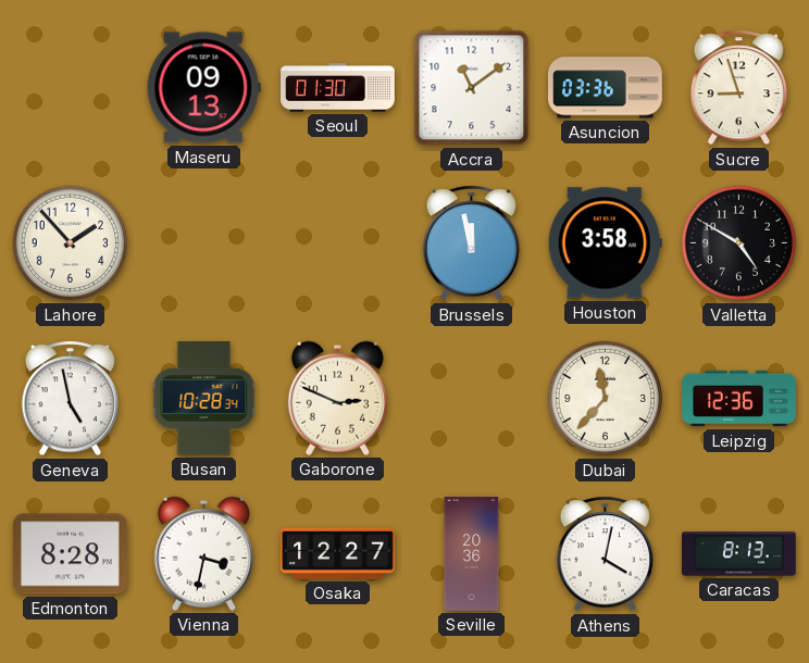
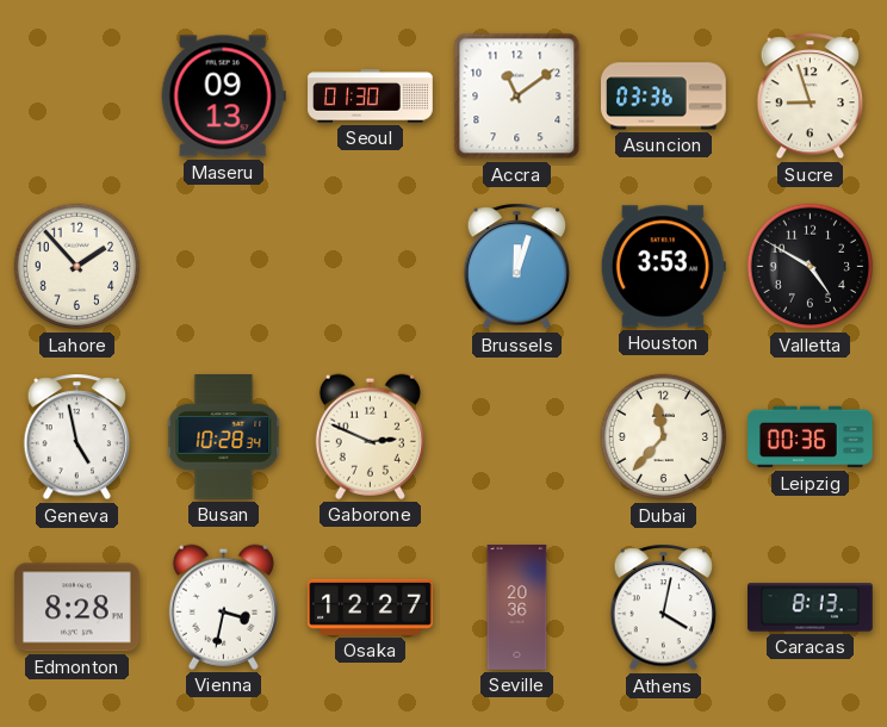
Brussels: 11:58 -> 12:03 (517, 267)
Houston: 3:58 -> 3:53 (663, 267)
Leipzig: 12:36 -> 00:36 (811, 437)
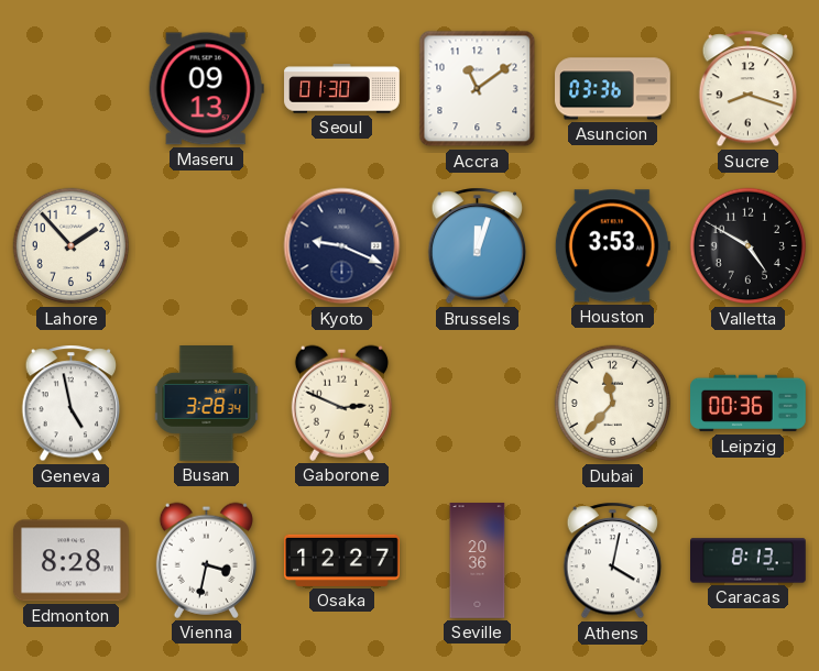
Sucre: 8:57 -> 8:18 (749, 89)
Kyoto: none -> 9:19 (342, 246)
Busan: 10:28 -> 3:28 (207, 404)
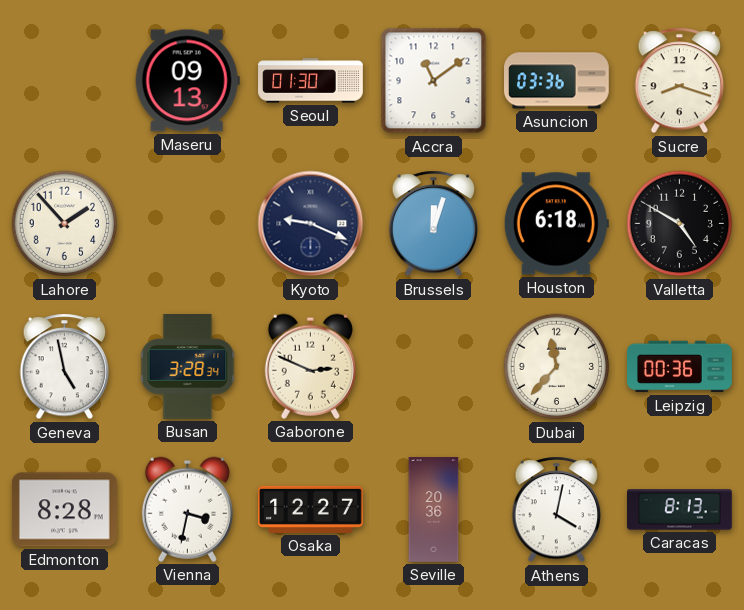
Houston: 3:53 -> 6:18 (556, 224)
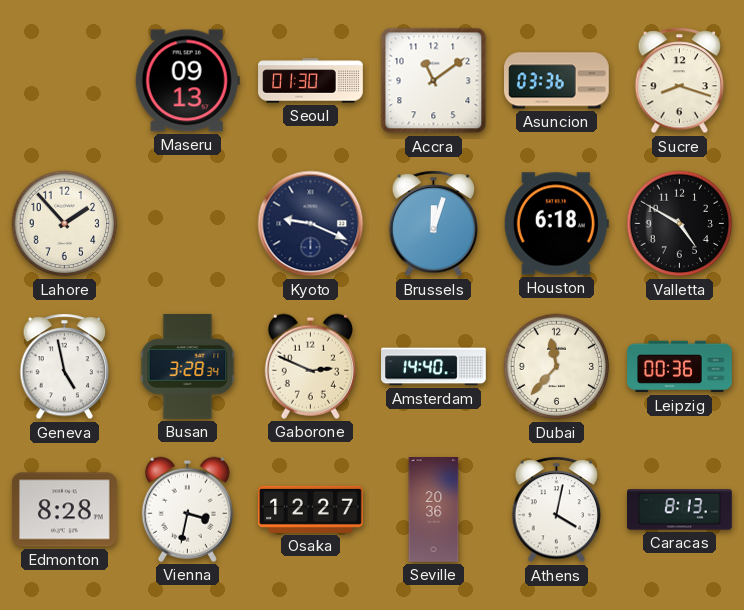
Amsterdam: none -> 14:40 (434, 367)
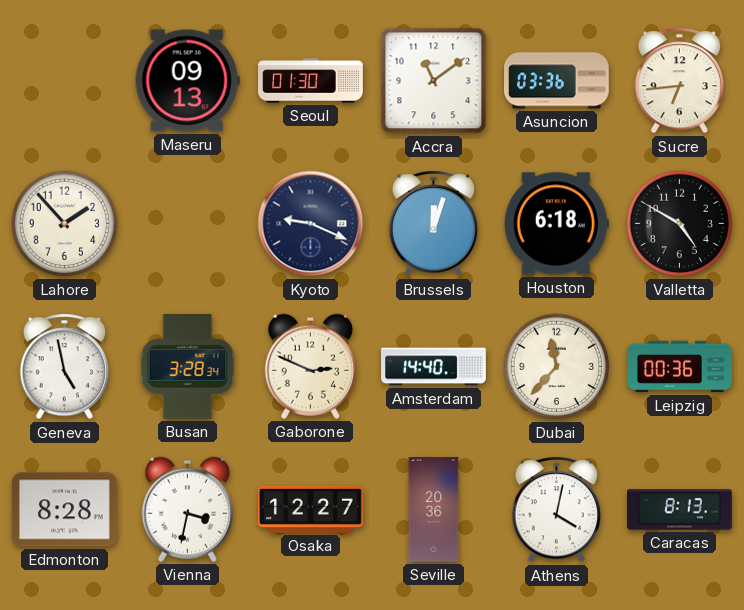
Sucre: 8:18 -> 6:44 (680, 81)
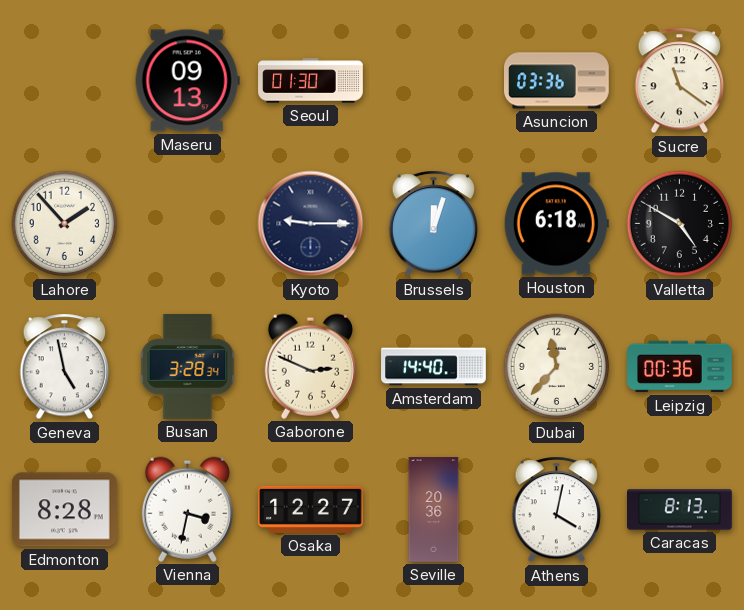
Accra: 11:09 -> none (434, 81)
Sucre: 6:44 -> 11:21 (680, 81)
Kyoto: 9:19 -> 9:15 (311, 224)
